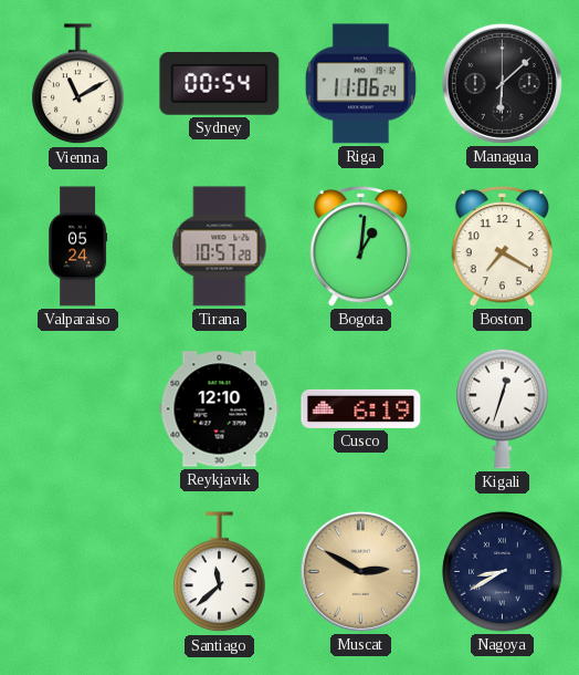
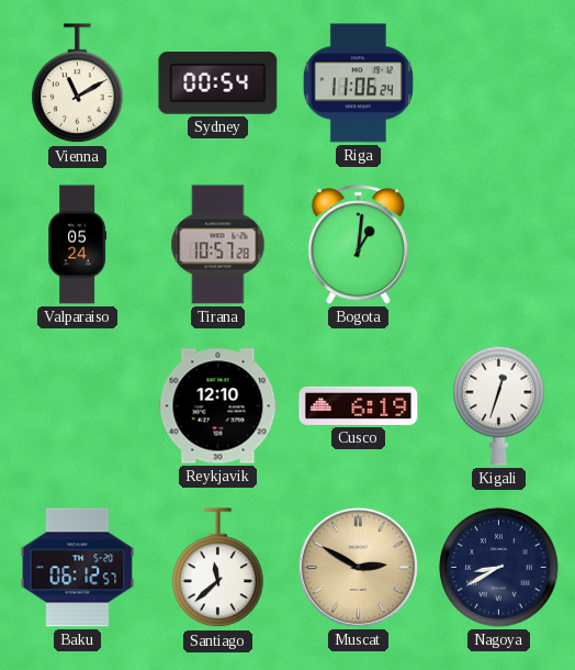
Managua: 6:08 -> none (502, 83)
Boston: 7:20 -> none (502, 247)
Baku: none -> 06:12 (78, 568)
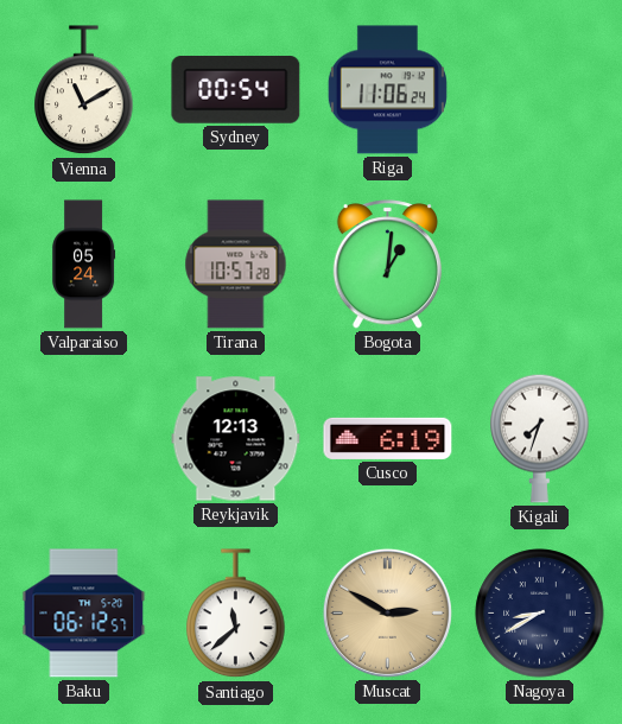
Reykjavik: 12:10 -> 12:13 (236, 439)
Kigali: 12:33 -> 7:33 (540, 438)
